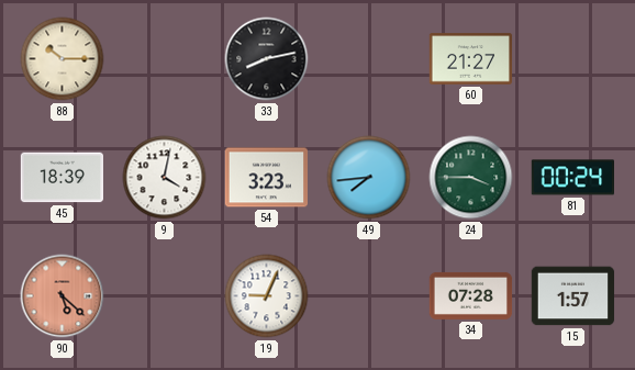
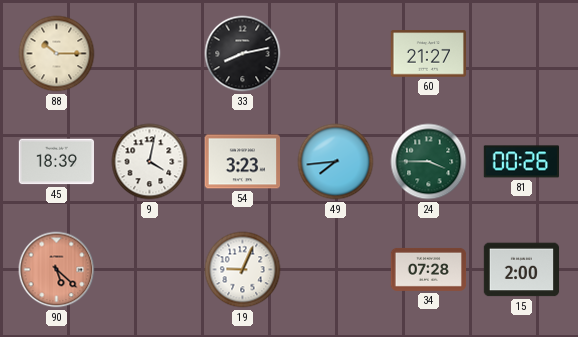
81: 00:24 -> 00:26 (521, 162)
15: 1:57 -> 2:00 (522, 270)
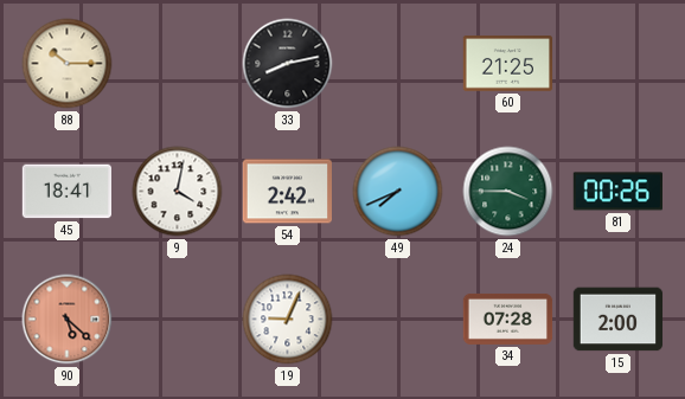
60: 21:27 -> 21:25 (508, 64)
45: 18:39 -> 18:41 (68, 192)
54: 3:23 -> 2:42 (287, 192)
49: 7:44 -> 7:41 (398, 192)
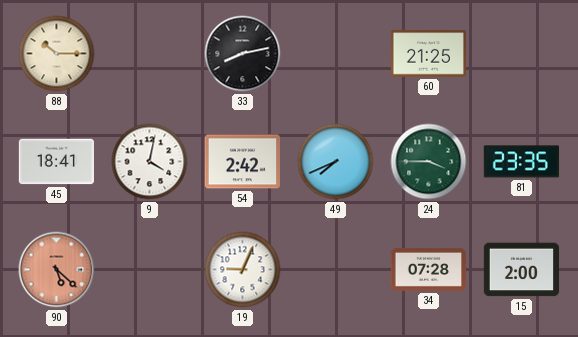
81: 00:26 -> 23:35 (521, 162)
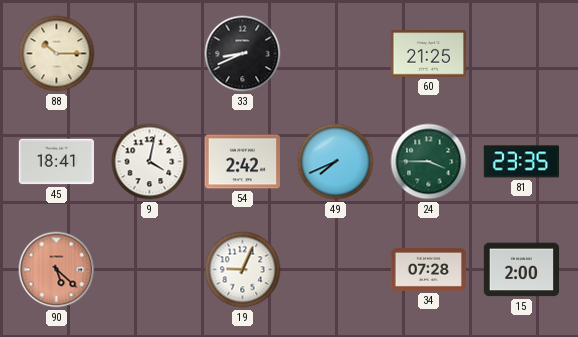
33: 8:13 -> 8:41 (243, 54)
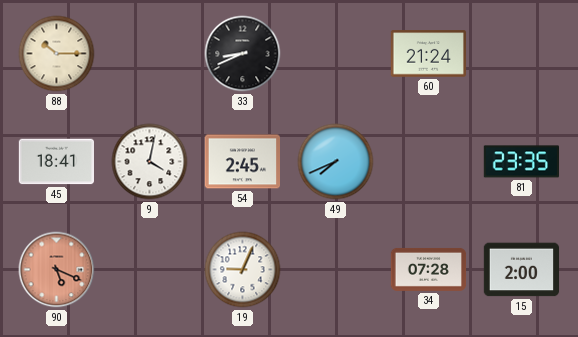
60: 21:25 -> 21:24 (429, 54)
54: 2:42 -> 2:45 (242, 162)
24: 3:45 -> none (429, 162)
90: 5:22 -> 5:19 (57, 270)
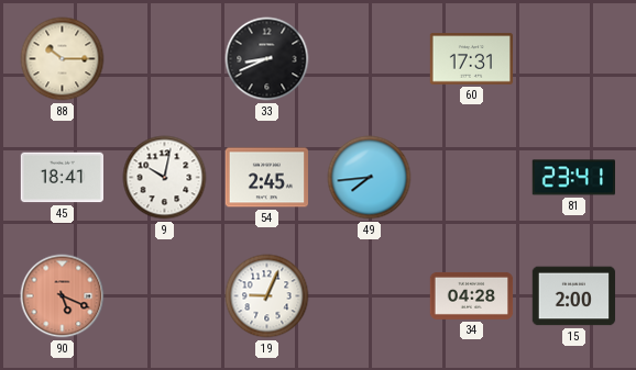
60: 21:24 -> 17:31 (472, 59)
9: 4:02 -> 10:02 (165, 178)
49: 7:41 -> 7:44 (370, 178)
81: 23:35 -> 23:41 (573, 178)
34: 07:28 -> 04:28 (472, 295)
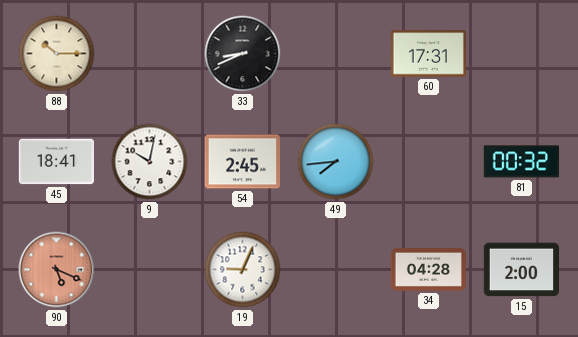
81: 23:41 -> 00:32 (521, 162)
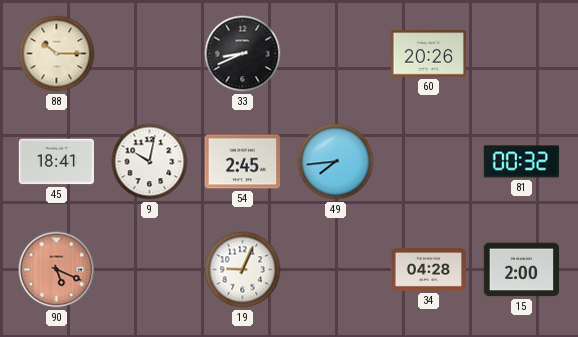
60: 17:31 -> 20:26 (429, 54)
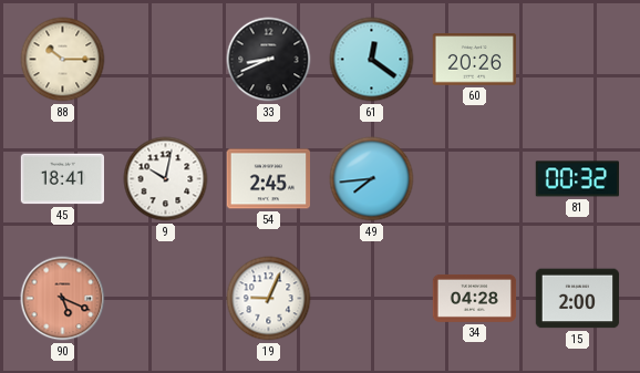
61: none -> 12:21 (372, 60)
